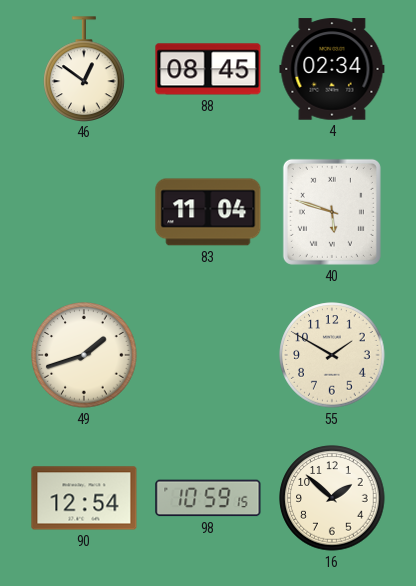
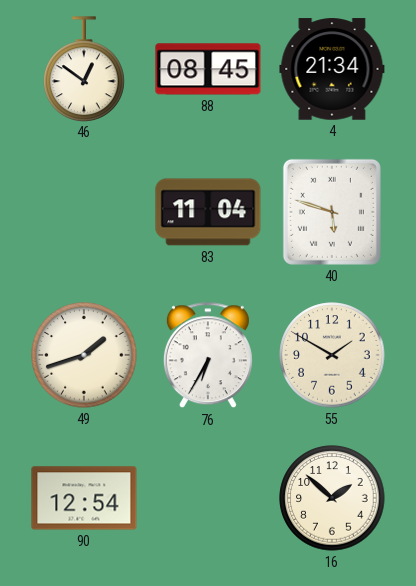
4: 02:34 -> 21:34 (332, 69)
76: none -> 6:35 (208, 356)
98: 10:59 -> none (208, 498)
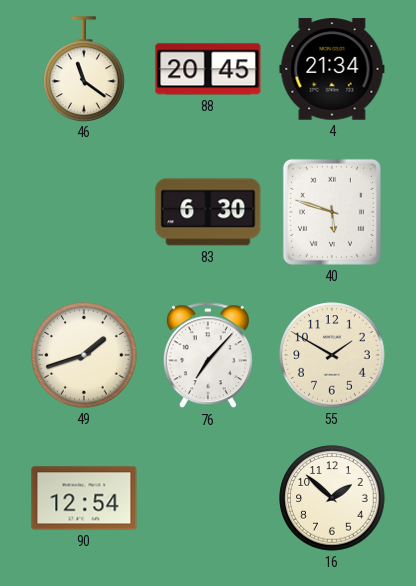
46: 12:51 -> 11:21 (84, 69)
88: 08:45 -> 20:45 (208, 69)
83: 11:04 -> 6:30 (208, 212)
76: 6:35 -> 7:07 (208, 356)
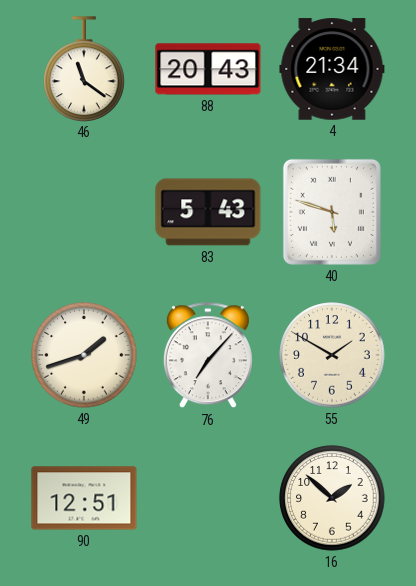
88: 20:45 -> 20:43 (208, 69)
83: 6:30 -> 5:43 (208, 212)
90: 12:54 -> 12:51 (84, 498)
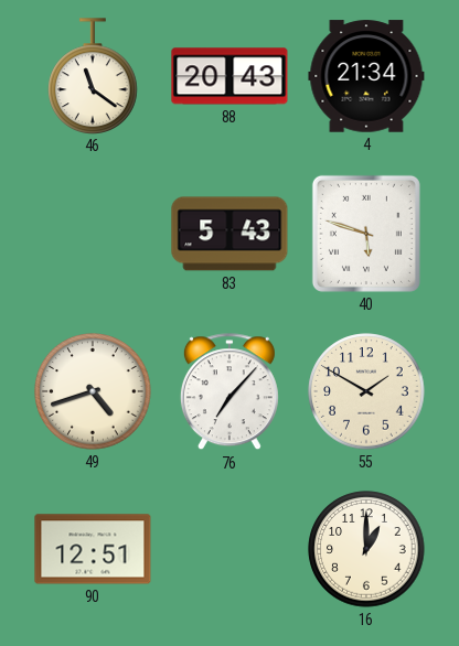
49: 1:42 -> 4:42 (93, 391)
16: 1:52 -> 1:00 (366, 549)
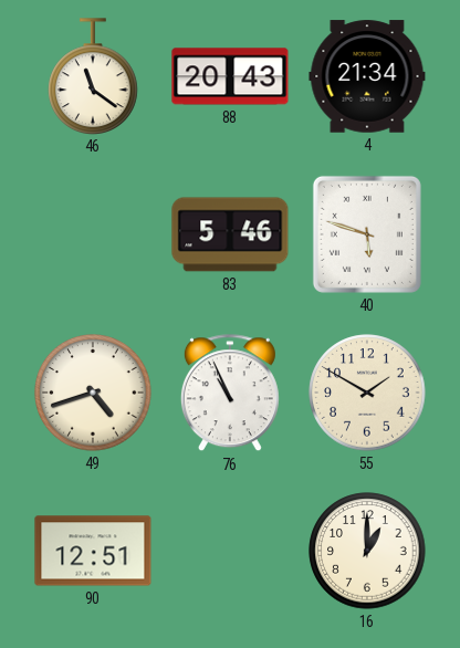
83: 5:43 -> 5:46 (230, 234)
76: 7:07 -> 10:56 (230, 394)
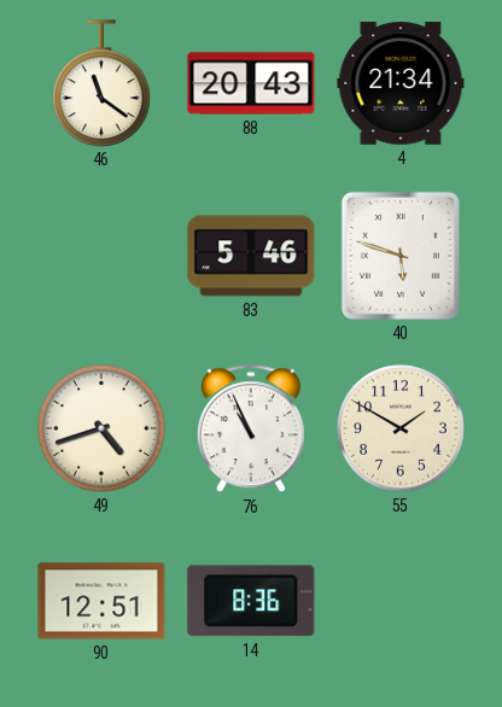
14: none -> 8:36 (251, 601)
16: 1:00 -> none (367, 551)
